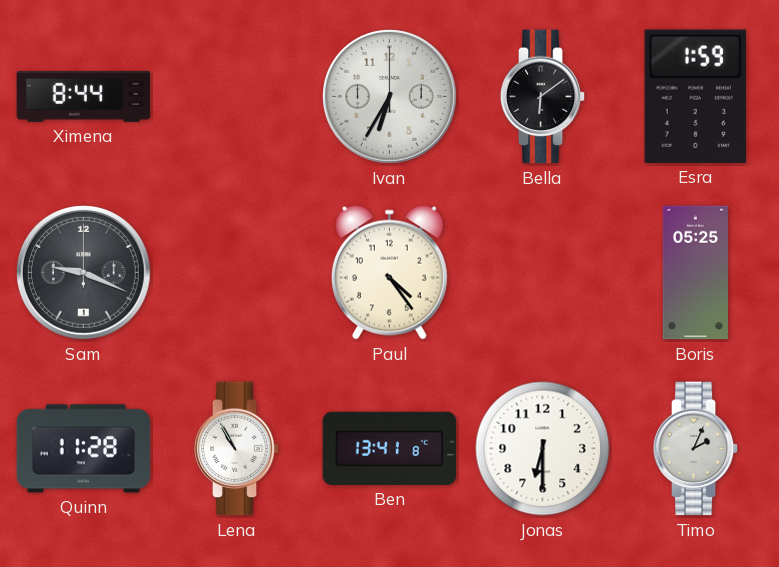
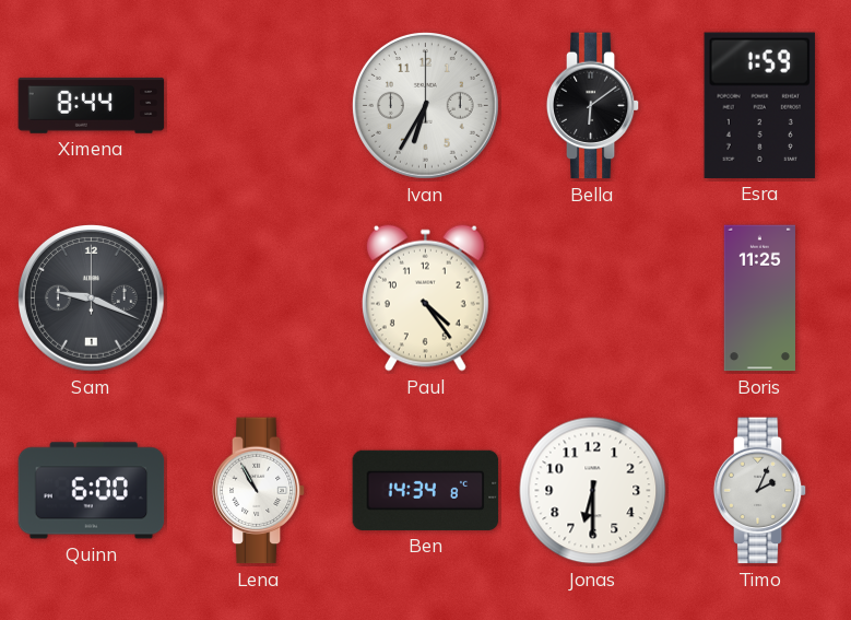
Boris: 05:25 -> 11:25 (759, 299)
Quinn: 11:28 -> 6:00 (92, 491)
Ben: 13:41 -> 14:34 (426, 490)
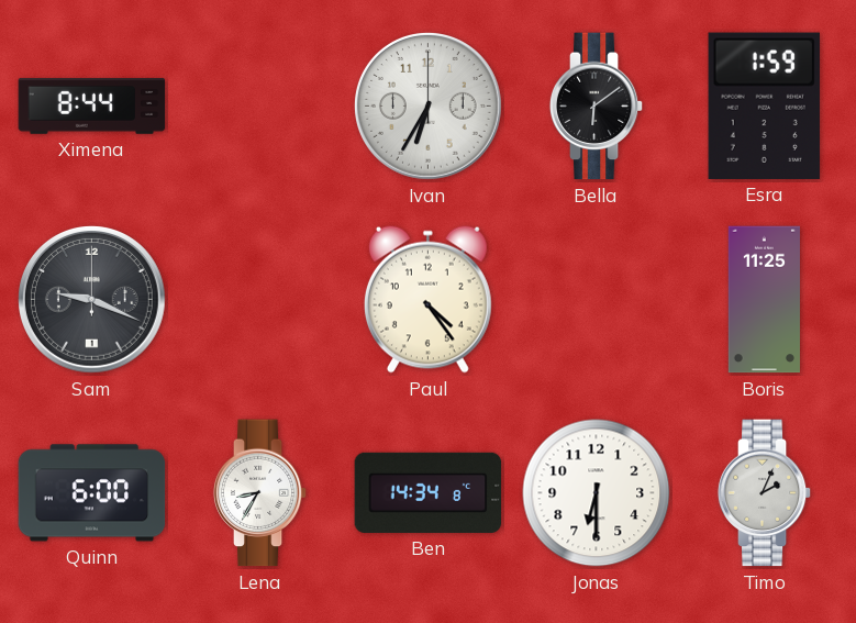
Lena: 10:55 -> 8:35 (260, 493)
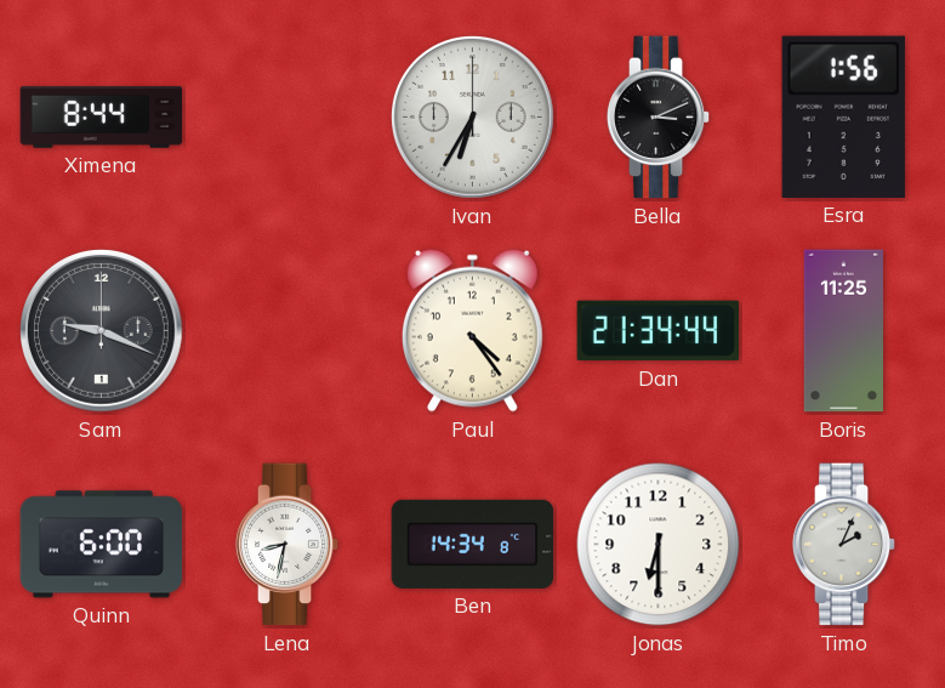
Bella: 6:09 -> 3:11 (659, 118)
Esra: 1:59 -> 1:56 (843, 116)
Dan: none -> 21:34 (659, 331)
Lena: 8:35 -> 8:32 (288, 545)
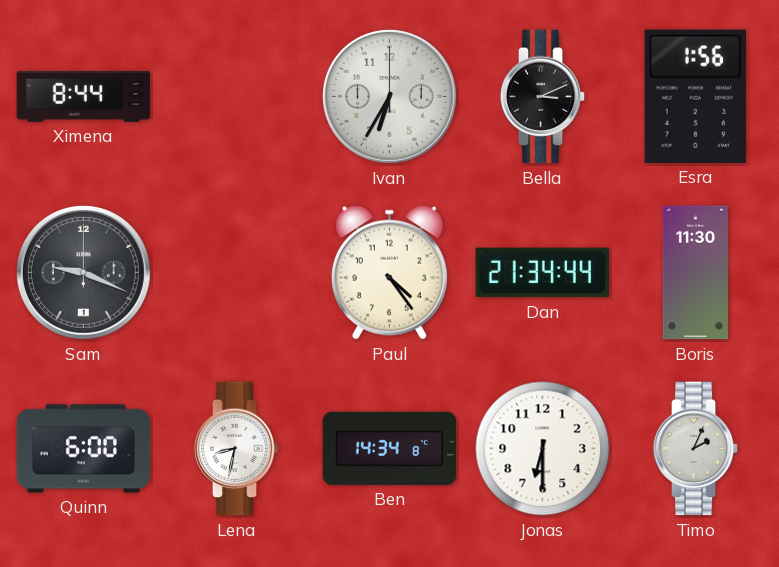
Boris: 11:25 -> 11:30 (695, 273)
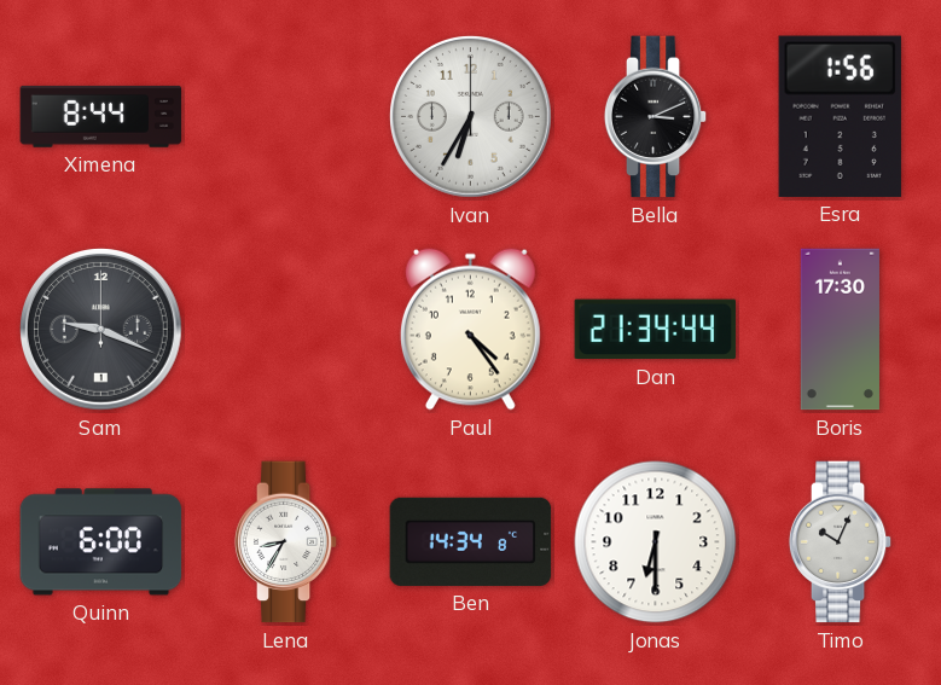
Boris: 11:30 -> 17:30 (840, 330)
Lena: 8:32 -> 8:35 (286, 542)
Timo: 2:04 -> 10:04 (841, 542)
